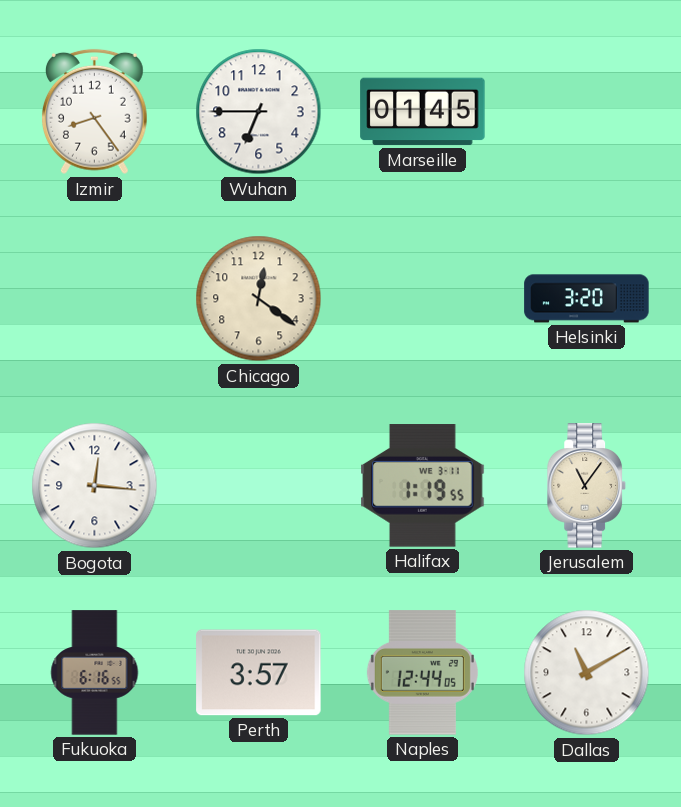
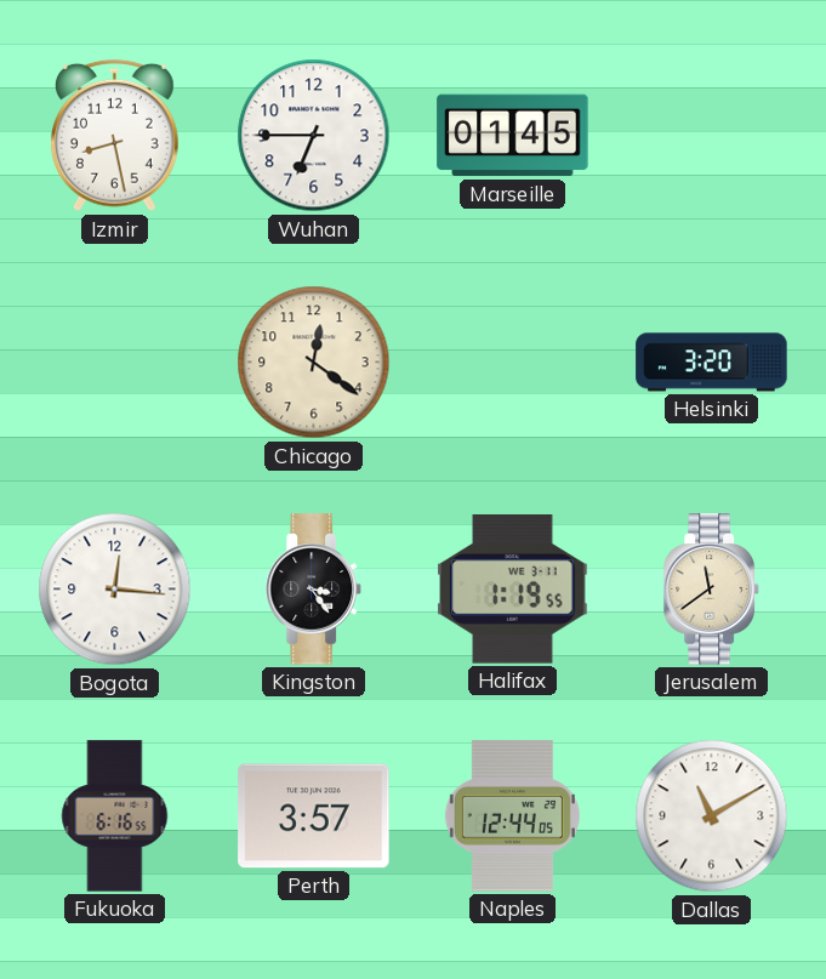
Izmir: 8:24 -> 8:28 (115, 136)
Kingston: none -> 3:24 (313, 590)
Jerusalem: 11:06 -> 11:39 (711, 590)
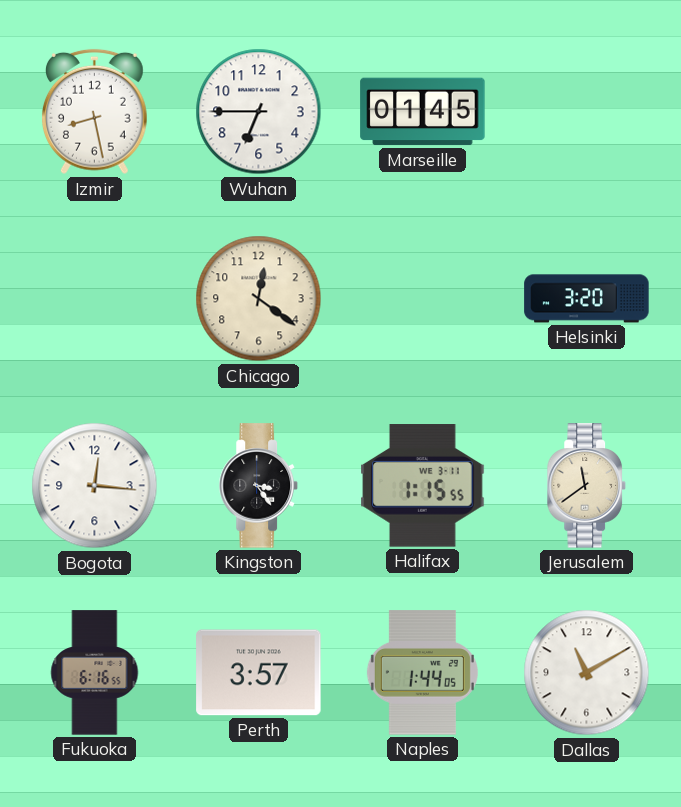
Halifax: 1:19 -> 1:15 (423, 486)
Naples: 12:44 -> 1:44 (422, 673)
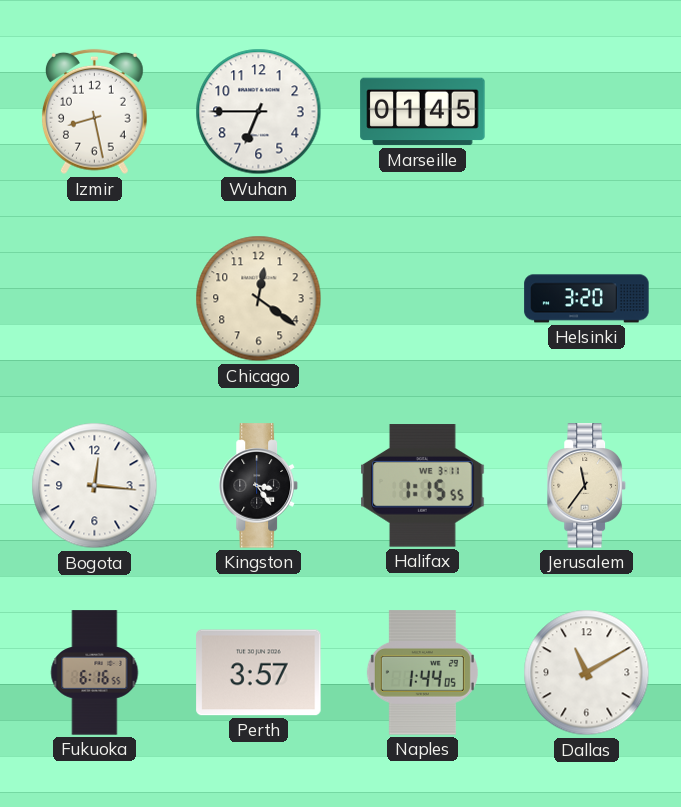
Jerusalem: 11:39 -> 11:36 (586, 486)
